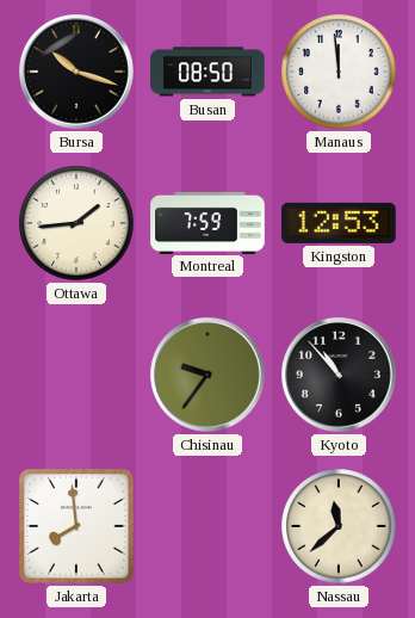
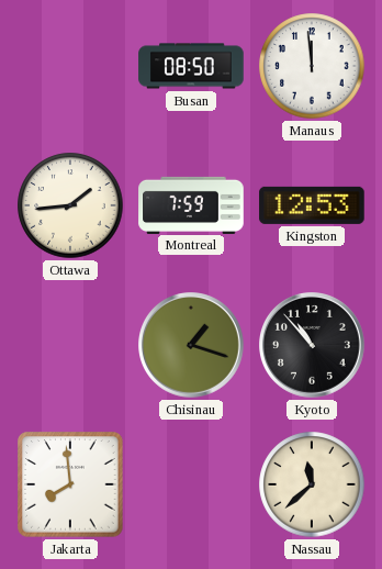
Bursa: 10:18 -> none (78, 73)
Chisinau: 9:36 -> 1:18 (192, 346)
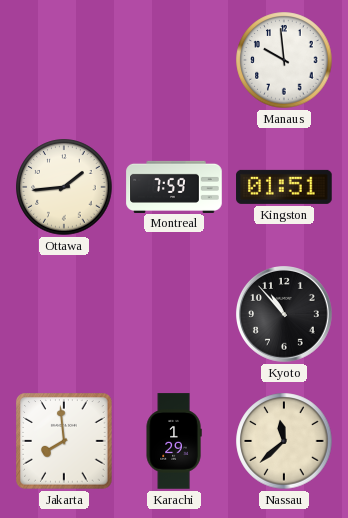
Busan: 08:50 -> none (191, 66)
Manaus: 11:59 -> 9:59 (284, 60)
Kingston: 12:53 -> 01:51 (284, 187)
Chisinau: 1:18 -> none (192, 346)
Karachi: none -> 1:29 (174, 441)
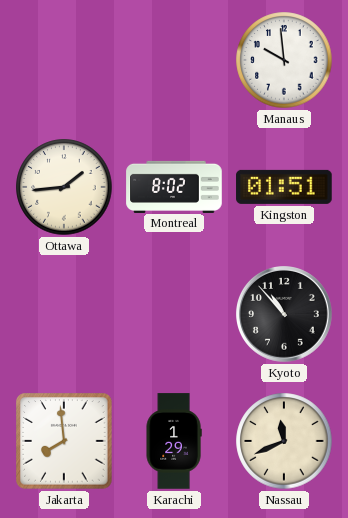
Montreal: 7:59 -> 8:02 (174, 186)
Nassau: 11:38 -> 11:41 (284, 441)
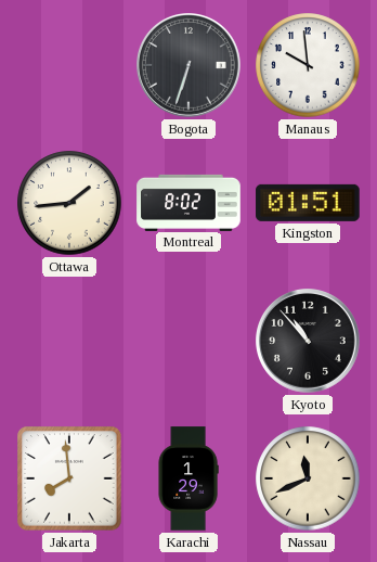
Bogota: none -> 6:33 (190, 66)
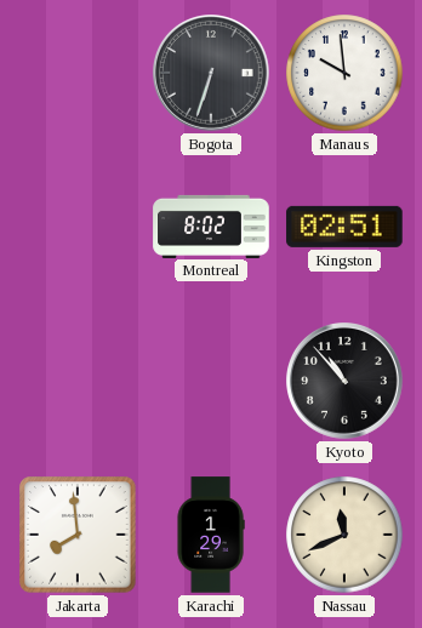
Ottawa: 1:44 -> none (69, 203)
Kingston: 01:51 -> 02:51 (344, 227)
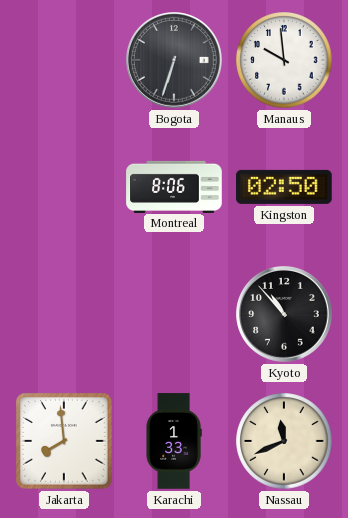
Montreal: 8:02 -> 8:06 (174, 186)
Kingston: 02:51 -> 02:50 (284, 187)
Karachi: 1:29 -> 1:33 (174, 441)
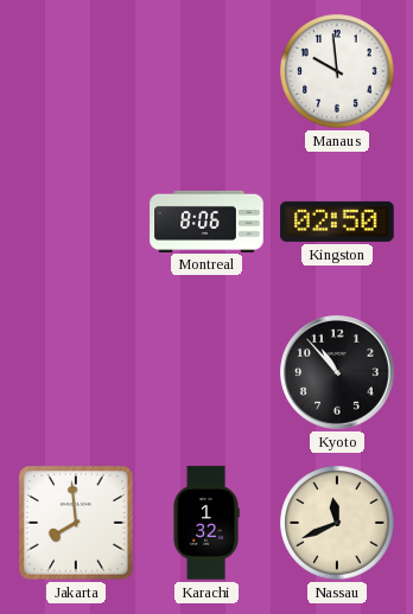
Bogota: 6:33 -> none (175, 61)
Karachi: 1:33 -> 1:32 (206, 523)
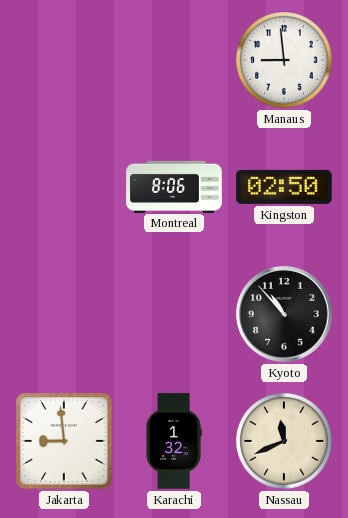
Manaus: 9:59 -> 8:59 (284, 60)
Jakarta: 7:59 -> 8:59 (64, 441)
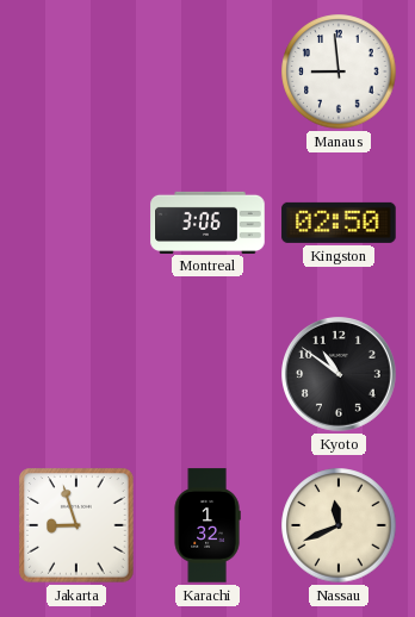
Montreal: 8:06 -> 3:06 (207, 222)
Kyoto: 10:53 -> 10:51 (340, 375)
Jakarta: 8:59 -> 8:57 (76, 525)
